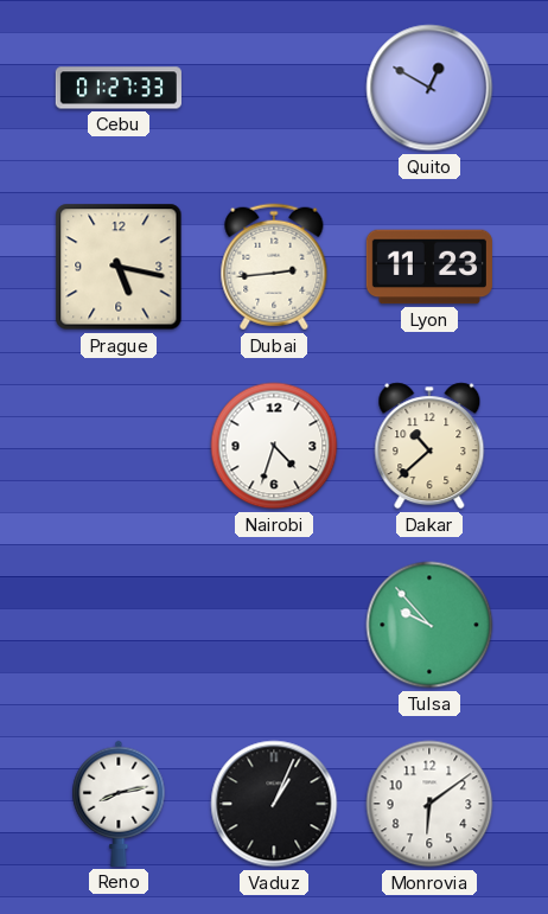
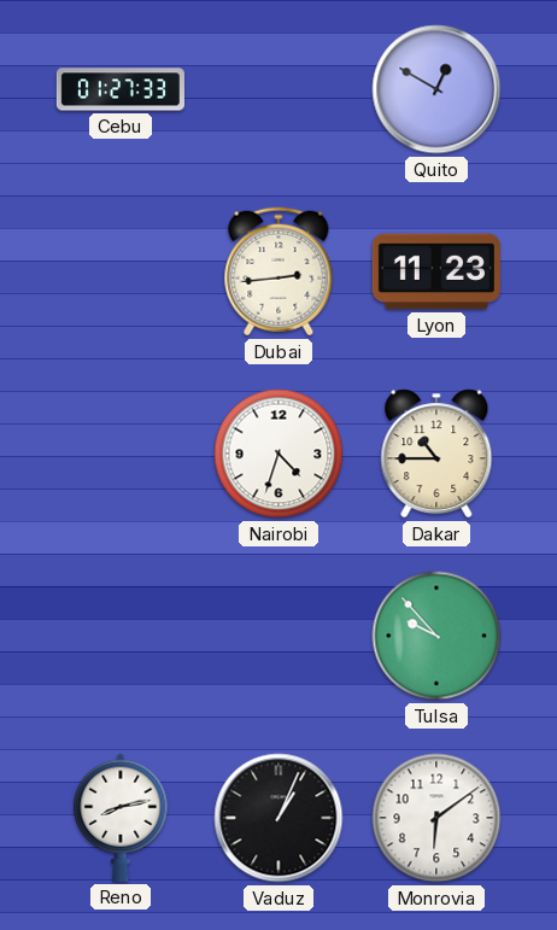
Prague: 5:17 -> none (119, 267)
Dakar: 10:38 -> 10:45 (436, 454)
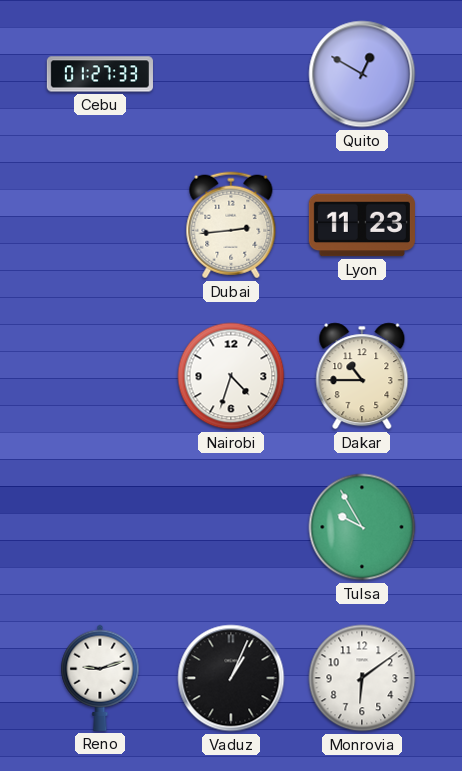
Tulsa: 9:53 -> 9:55 (362, 527)
Reno: 8:13 -> 9:12 (100, 678)
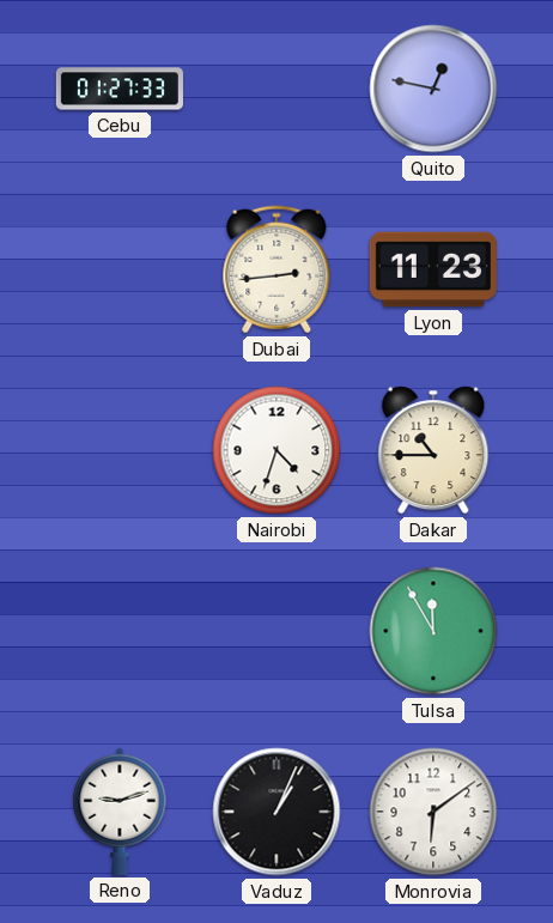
Quito: 12:50 -> 12:47 (433, 89)
Tulsa: 9:55 -> 11:55 (433, 631)
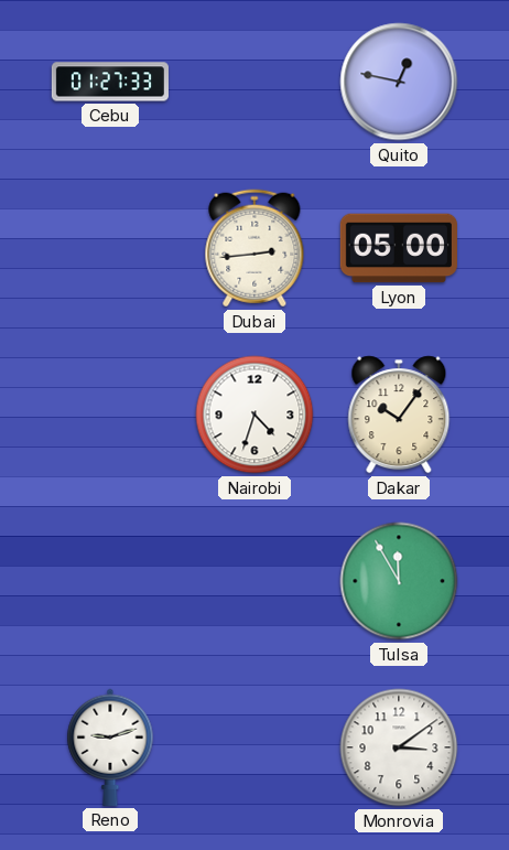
Lyon: 11:23 -> 05:00 (399, 248)
Dakar: 10:45 -> 10:06 (399, 415)
Vaduz: 1:04 -> none (276, 812)
Monrovia: 6:09 -> 3:09 (399, 747)
